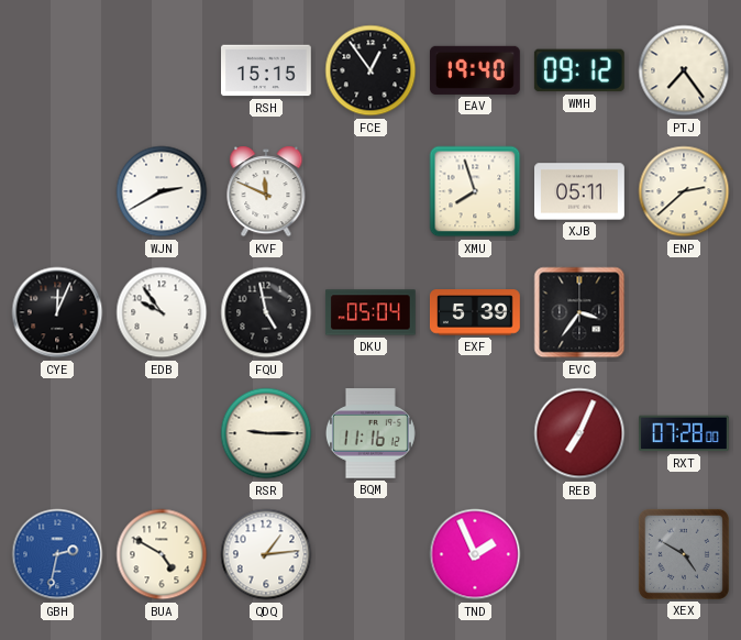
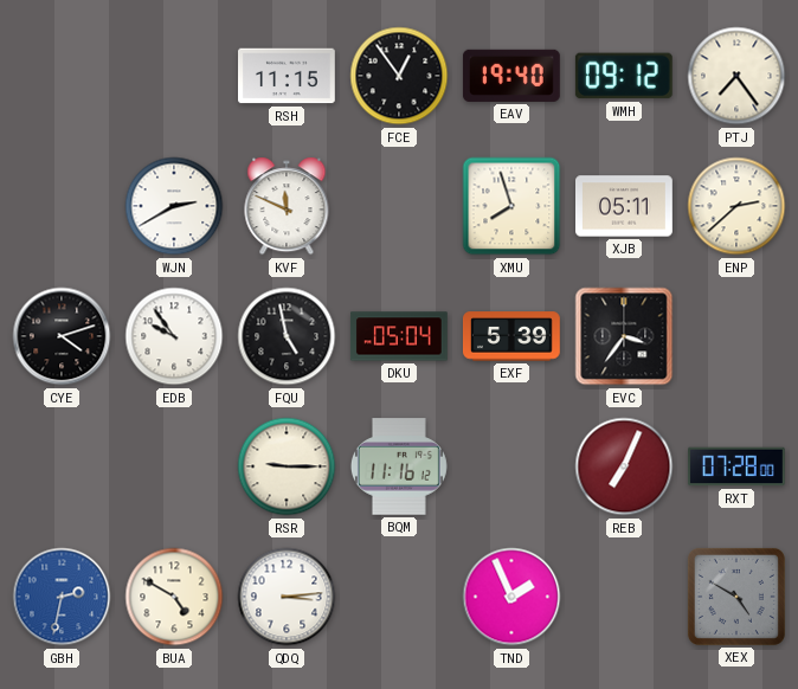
RSH: 15:15 -> 11:15 (288, 76)
CYE: 12:04 -> 4:12 (62, 336)
QDQ: 1:14 -> 3:14 (287, 597)
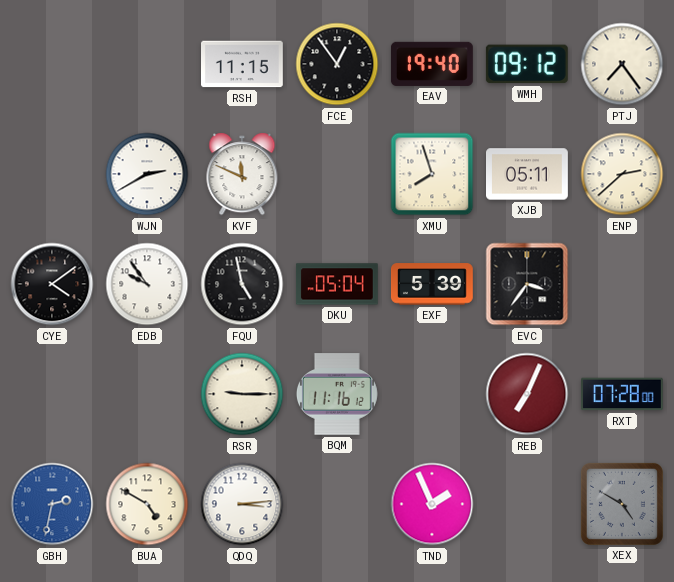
CYE: 4:12 -> 4:09 (52, 284)
